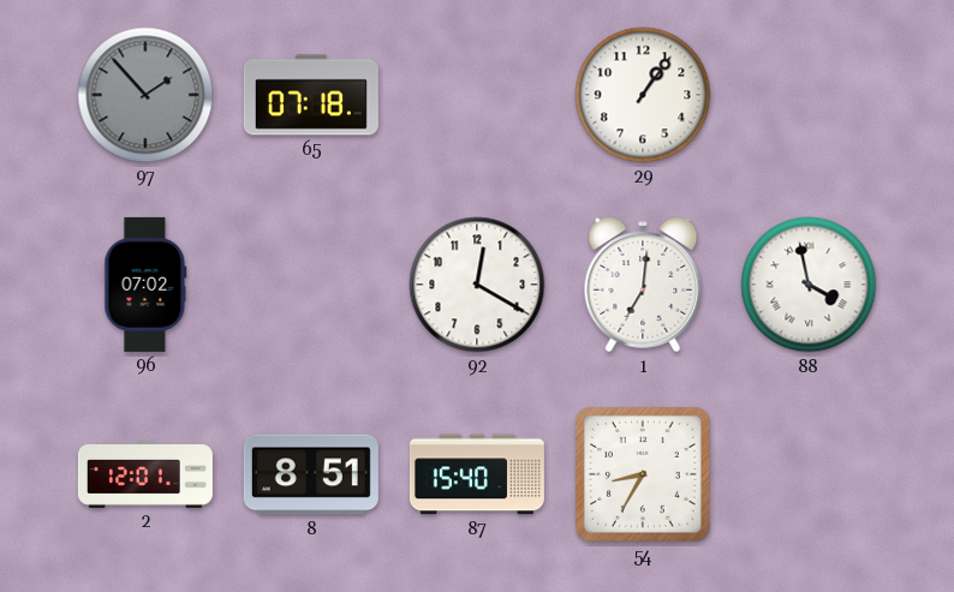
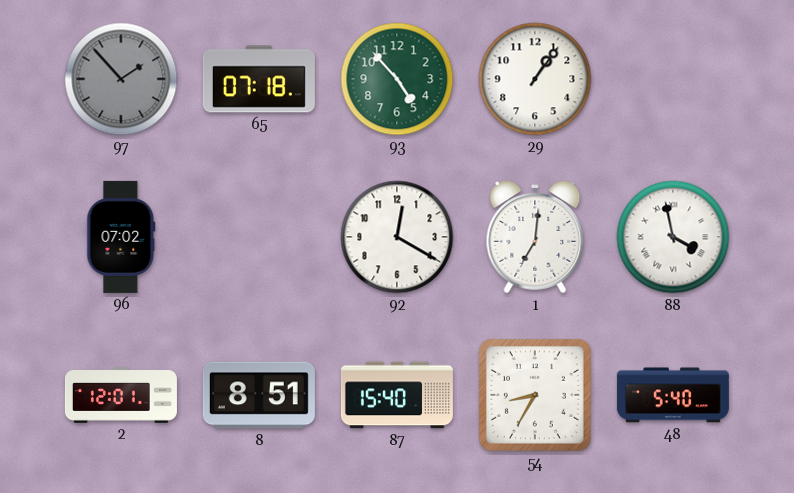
93: none -> 4:53 (397, 79)
48: none -> 5:40 (673, 395)
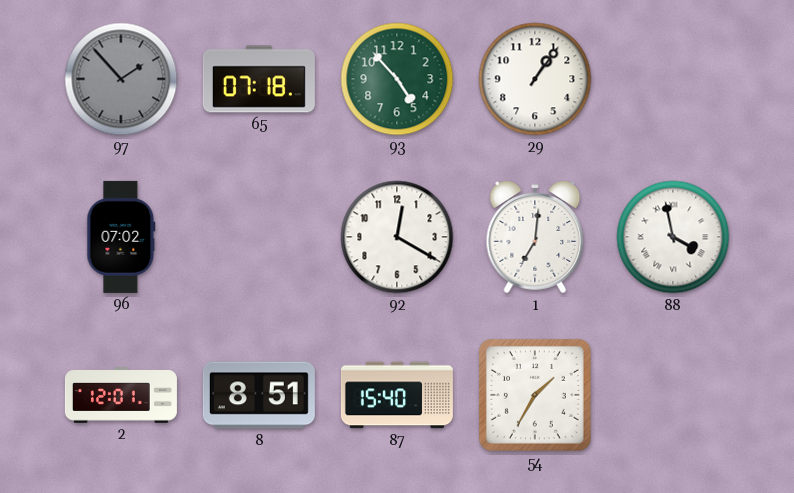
54: 8:35 -> 1:35 (535, 395)
48: 5:40 -> none (673, 395)
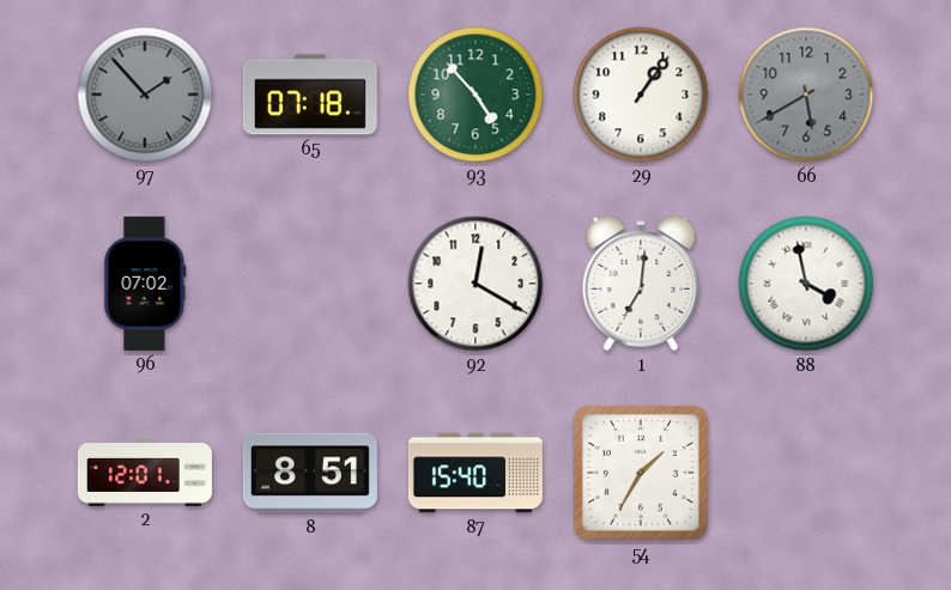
66: none -> 5:40 (806, 95)
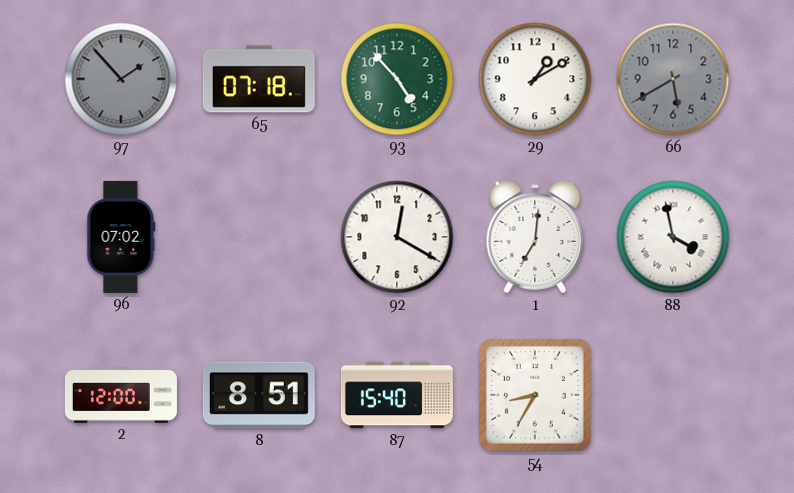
29: 1:06 -> 1:10 (535, 79)
2: 12:01 -> 12:00 (121, 396)
54: 1:35 -> 8:35 (535, 395)
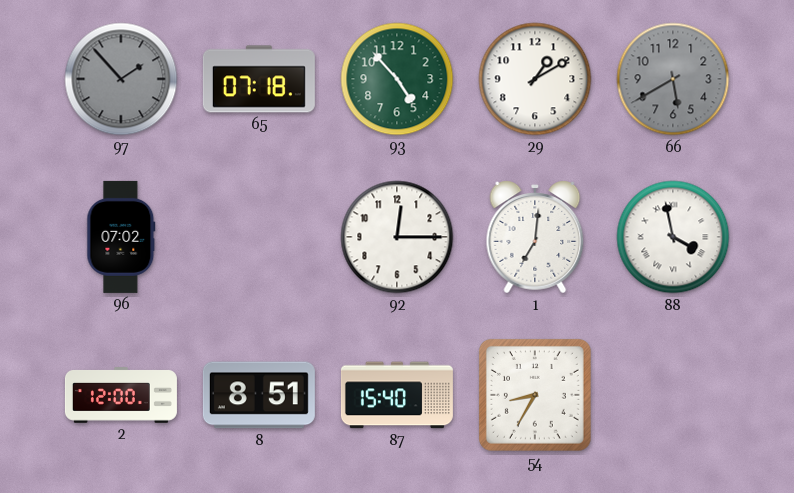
92: 12:20 -> 12:15 (397, 237)
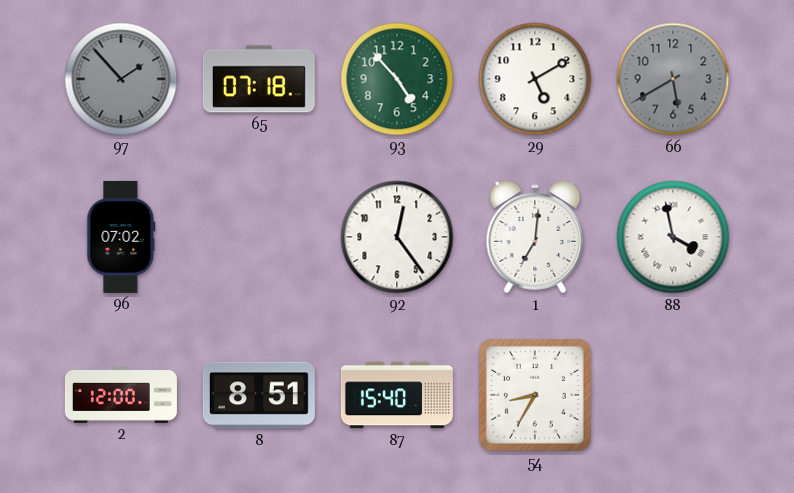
29: 1:10 -> 5:10 (535, 79)
92: 12:15 -> 12:24 (397, 237)
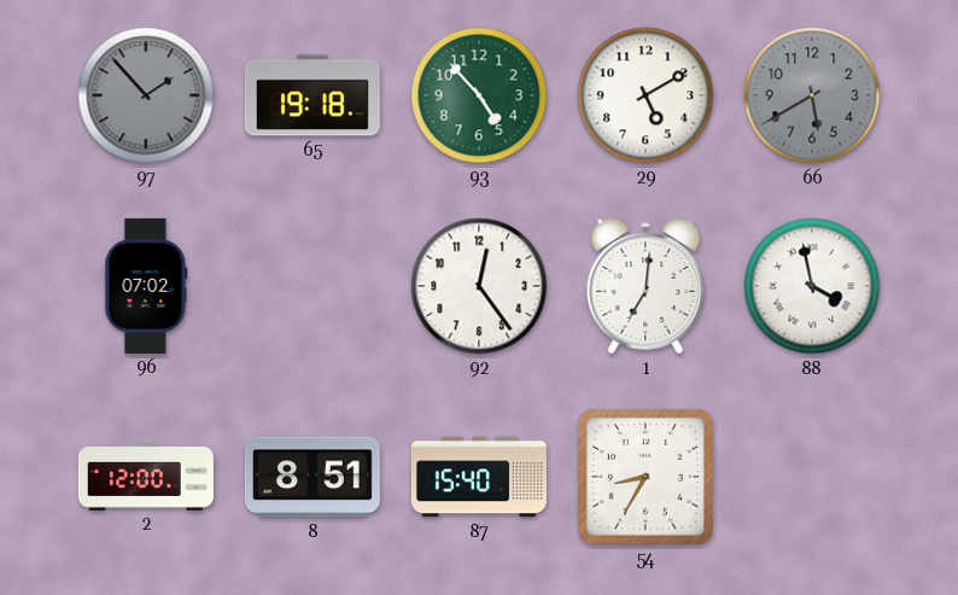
65: 07:18 -> 19:18 (312, 95)
